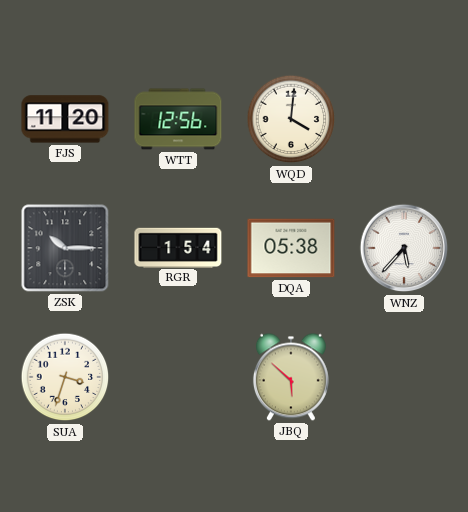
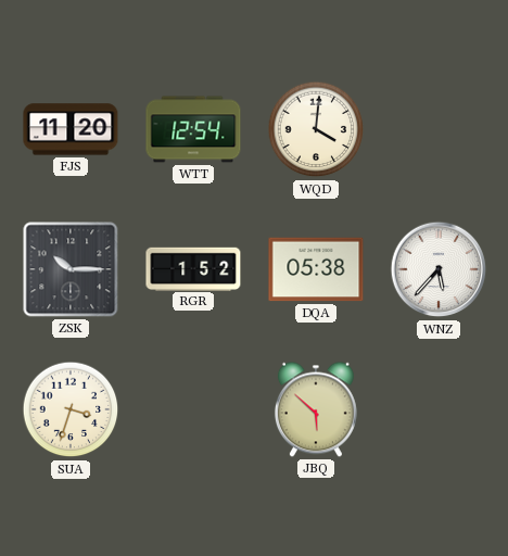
WTT: 12:56 -> 12:54 (193, 129)
RGR: 1:54 -> 1:52 (193, 268)
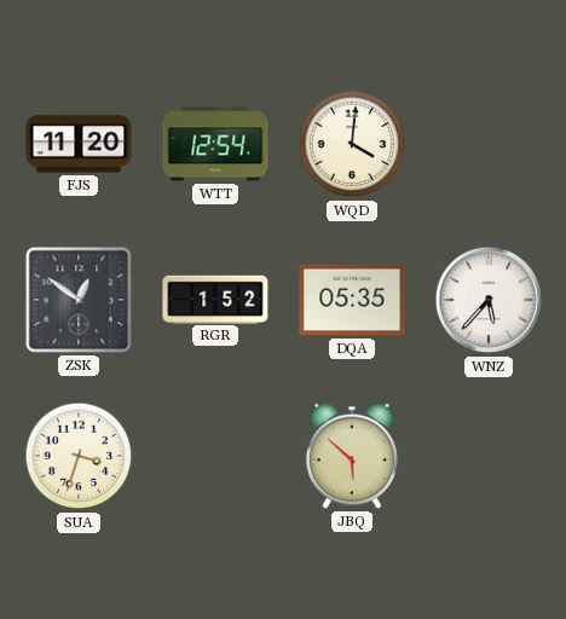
ZSK: 10:15 -> 12:51 (79, 300)
DQA: 05:38 -> 05:35 (352, 300)
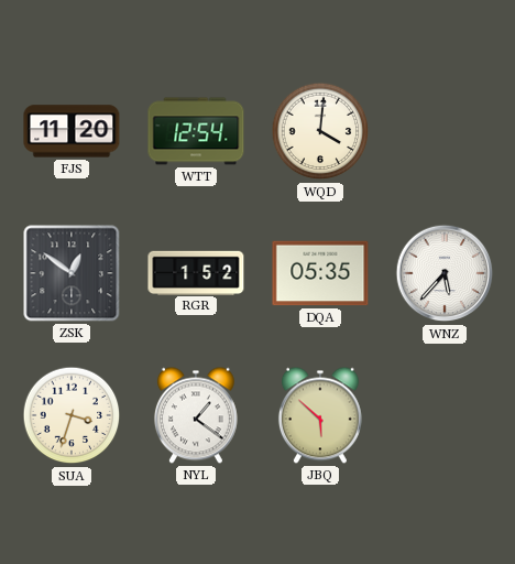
NYL: none -> 1:21 (196, 415)
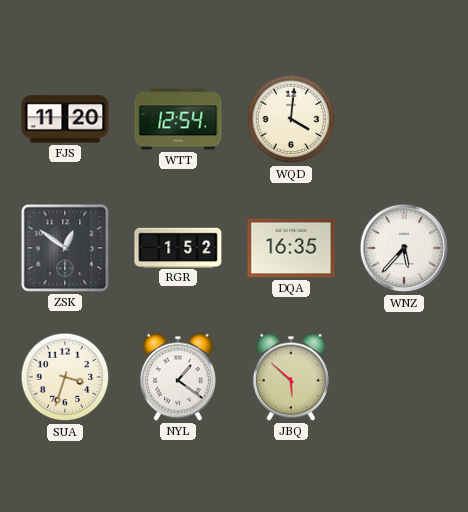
DQA: 05:35 -> 16:35 (291, 248)
